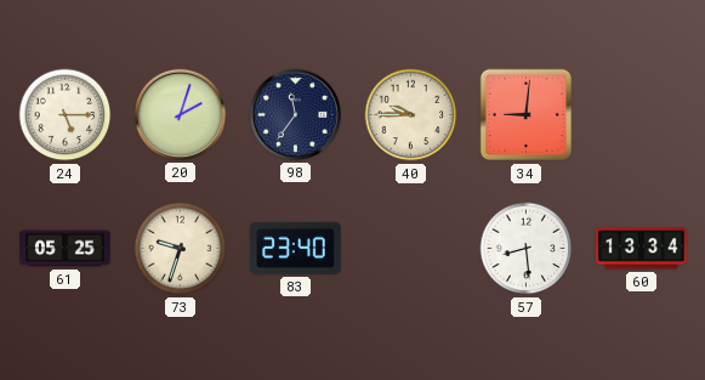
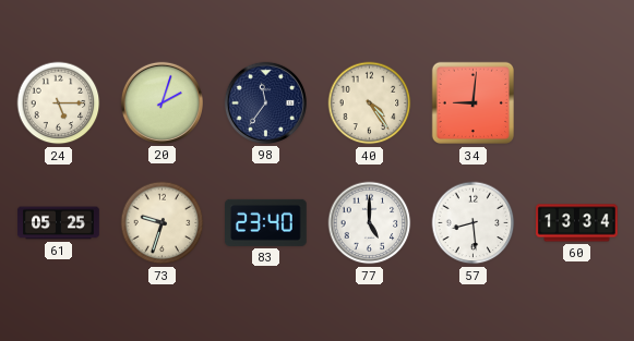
40: 9:45 -> 4:24 (370, 103)
77: none -> 5:00 (370, 223)
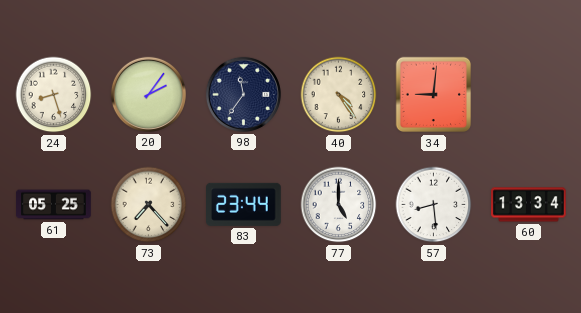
24: 5:15 -> 8:27 (54, 95)
20: 2:03 -> 2:06 (148, 94)
73: 9:33 -> 7:23 (149, 205)
83: 23:40 -> 23:44 (244, 204)
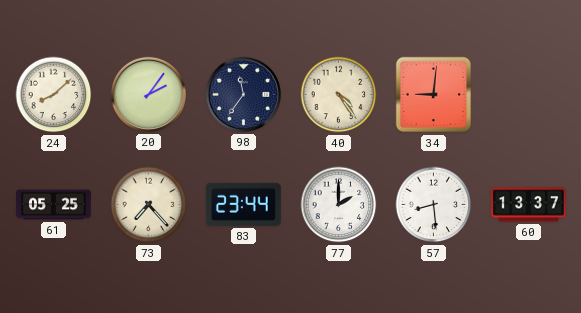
24: 8:27 -> 8:08 (54, 95)
77: 5:00 -> 2:00 (339, 205)
60: 13:34 -> 13:37 (529, 205)
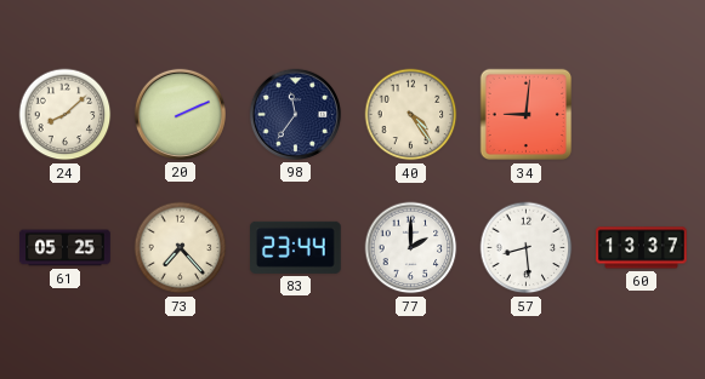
20: 2:06 -> 2:11 (180, 114)
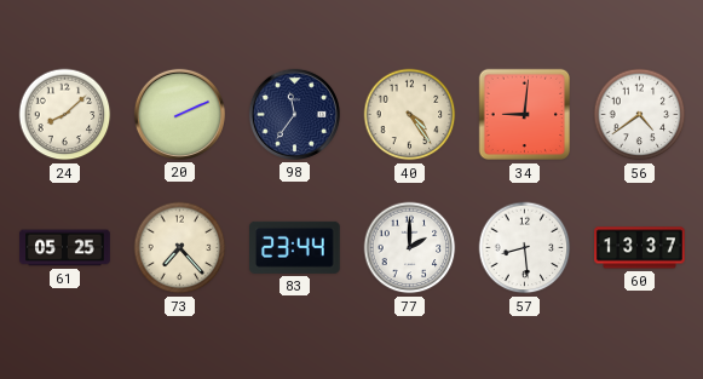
56: none -> 4:39 (640, 115)
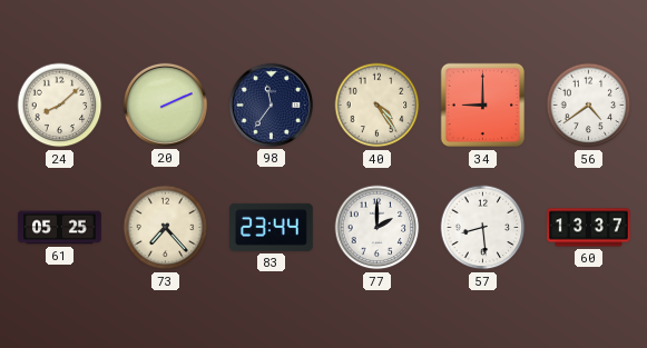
34: 9:01 -> 9:00 (483, 106)
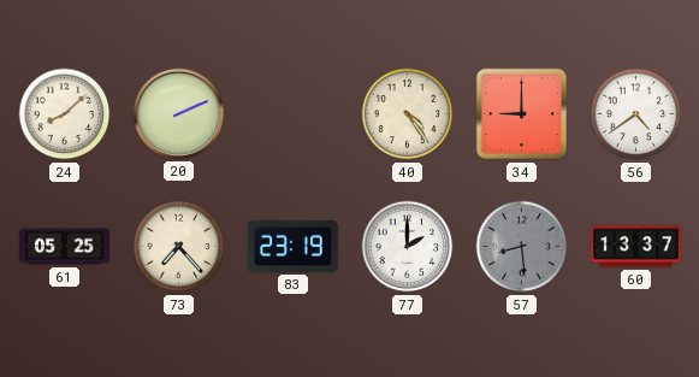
98: 11:36 -> none (271, 105)
83: 23:44 -> 23:19 (294, 246)
57 dial: white -> grey (522, 247)
